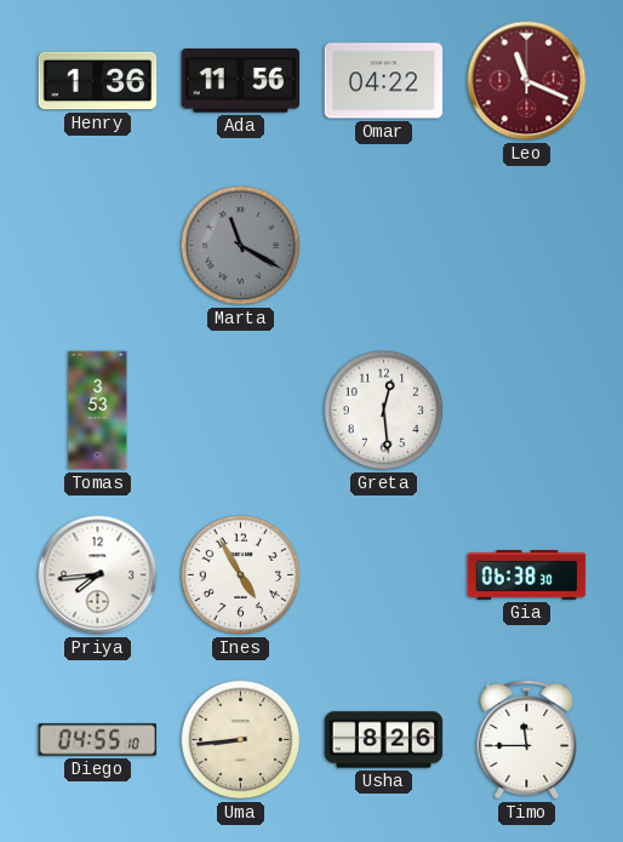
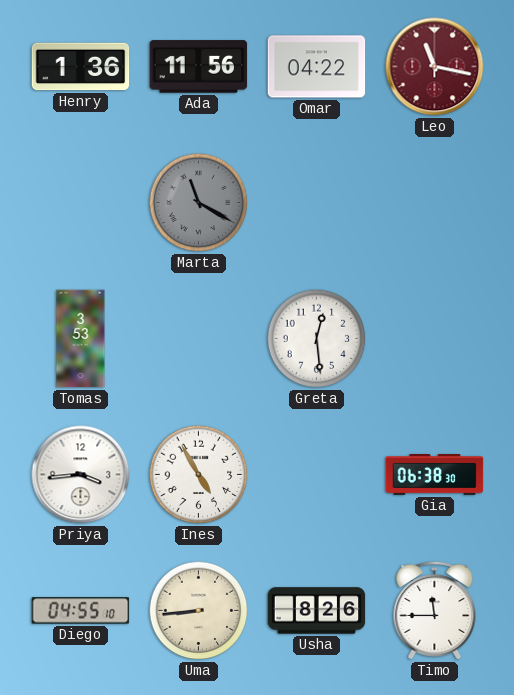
Leo: 11:19 -> 11:17 (435, 67)
Priya: 7:44 -> 3:44 (81, 475)
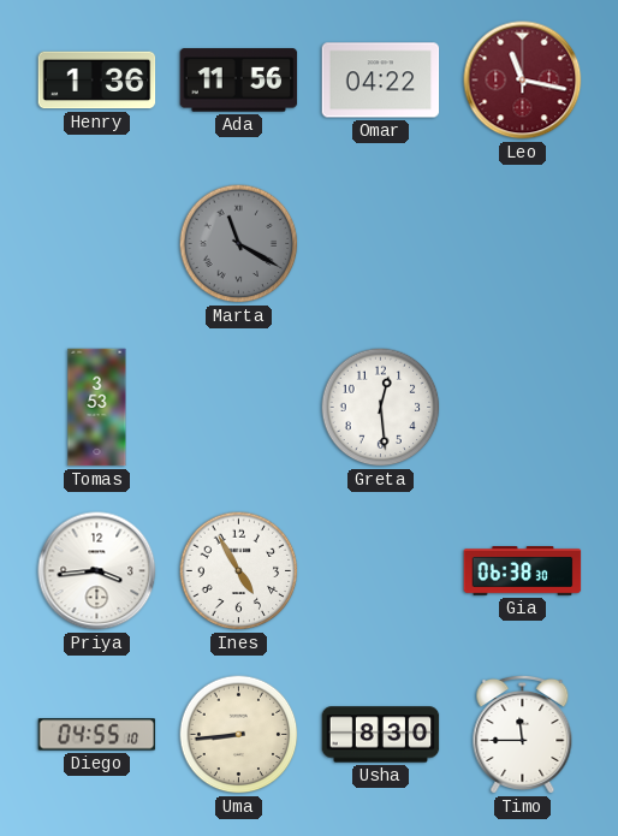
Usha: 8:26 -> 8:30 (381, 735)
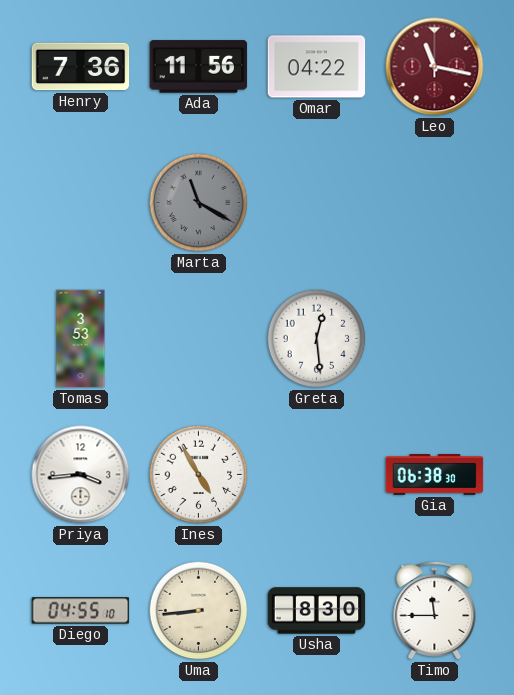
Henry: 1:36 -> 7:36 (81, 67)
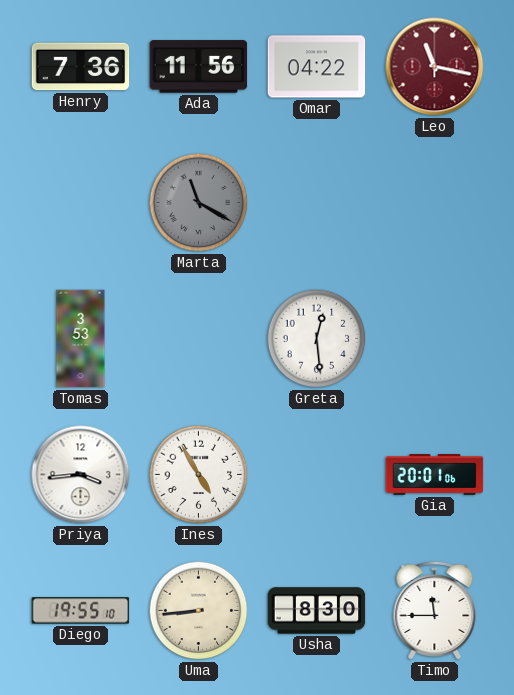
Gia: 06:38 -> 20:01 (435, 475)
Diego: 04:55 -> 19:55 (81, 611)
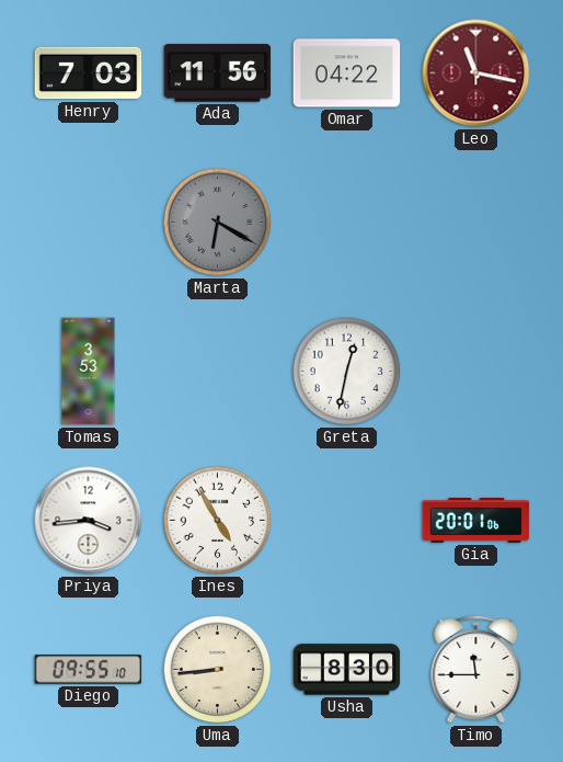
Henry: 7:36 -> 7:03 (89, 73)
Marta: 11:20 -> 6:20 (218, 223)
Greta: 12:29 -> 12:32 (347, 372)
Diego: 19:55 -> 09:55 (89, 670)
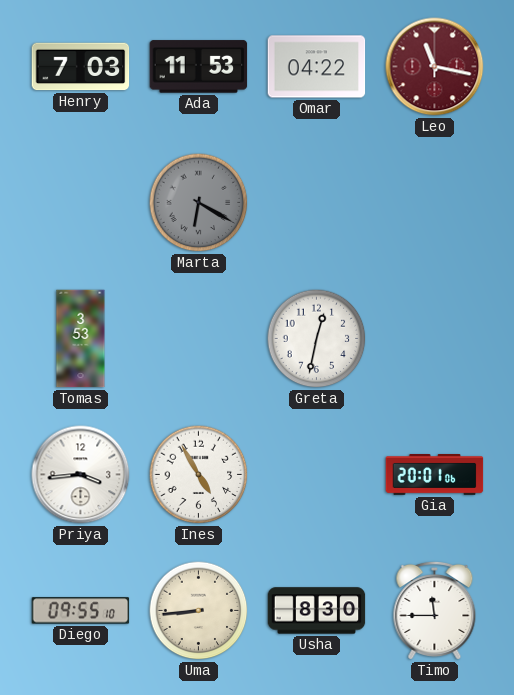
Ada: 11:56 -> 11:53 (199, 67)
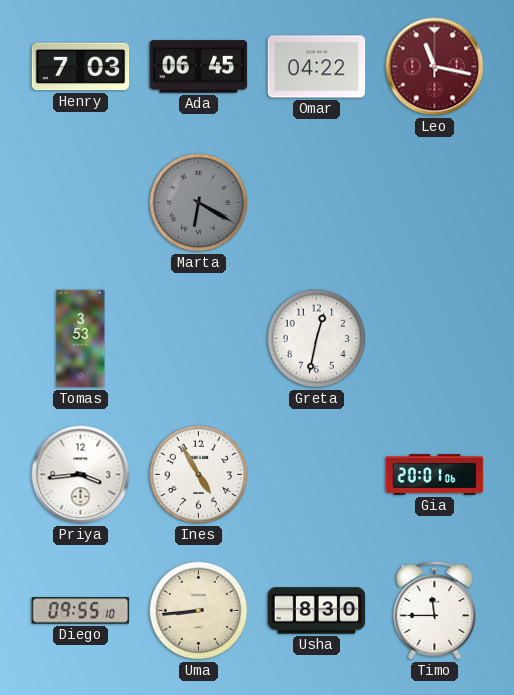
Ada: 11:53 -> 06:45 (199, 67)
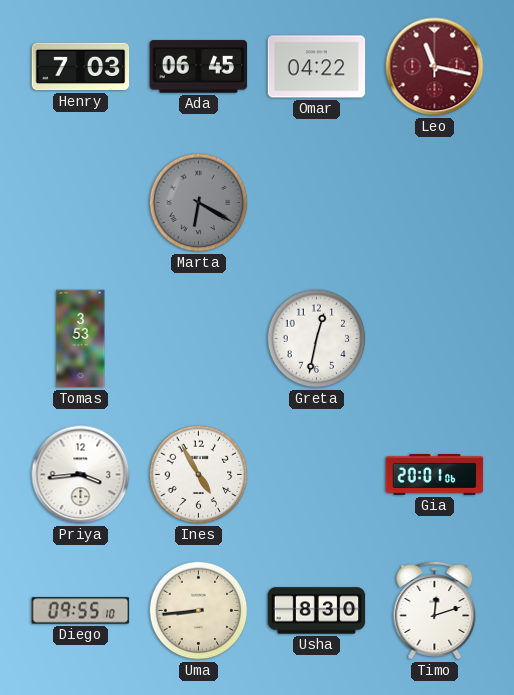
Timo: 11:45 -> 12:12 (435, 610)
